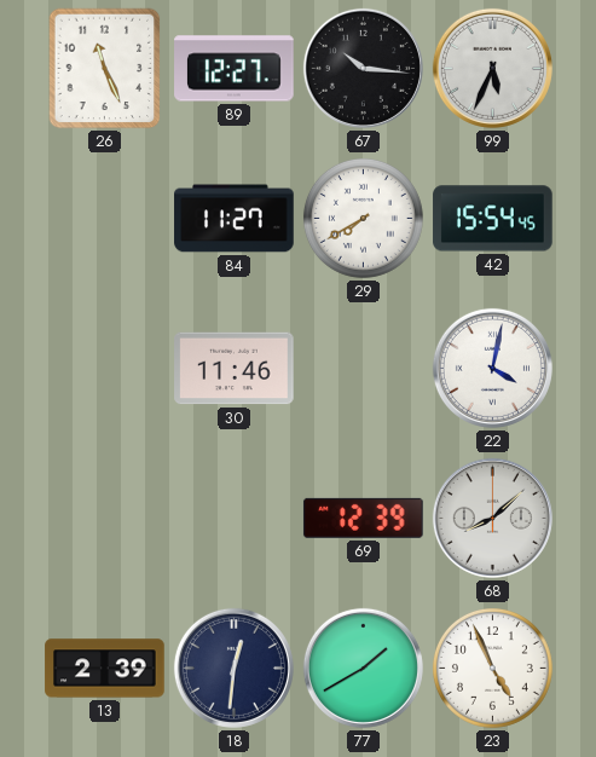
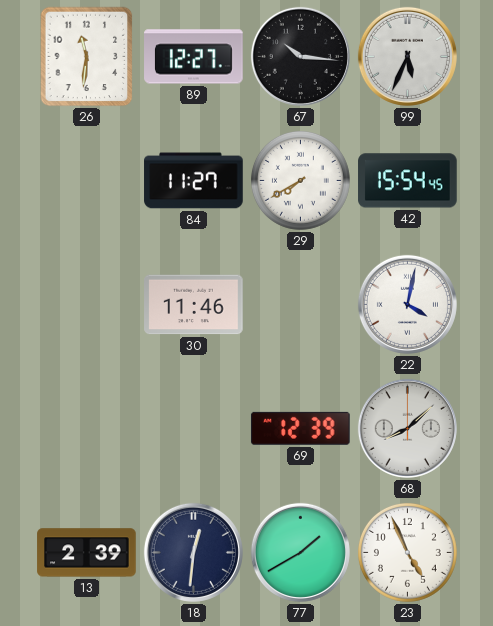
26: 11:26 -> 11:31 (87, 57)
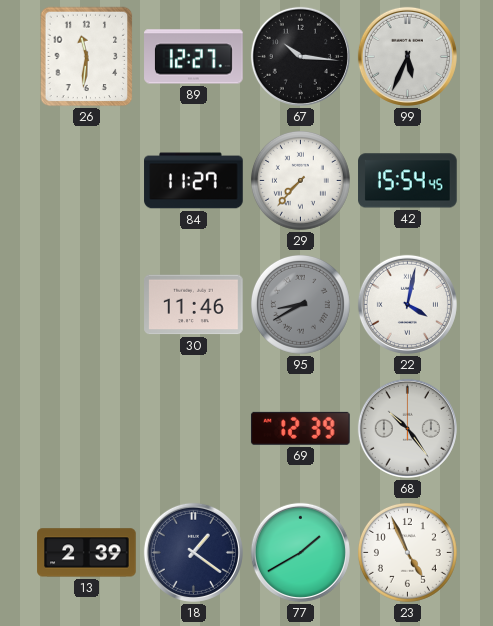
29: 7:40 -> 7:37 (300, 180)
95: none -> 8:40 (300, 304)
68: 8:08 -> 10:24 (407, 428)
18: 12:31 -> 1:21 (193, 552)
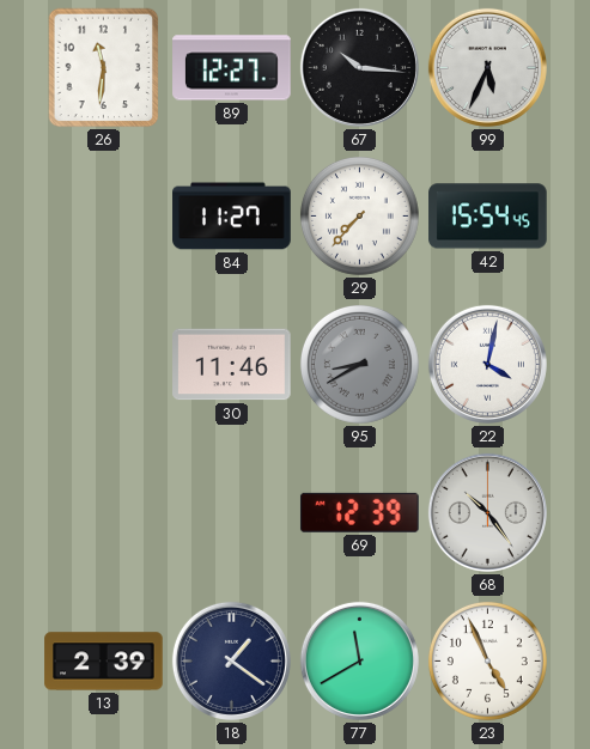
77: 1:40 -> 11:40 (359, 660)
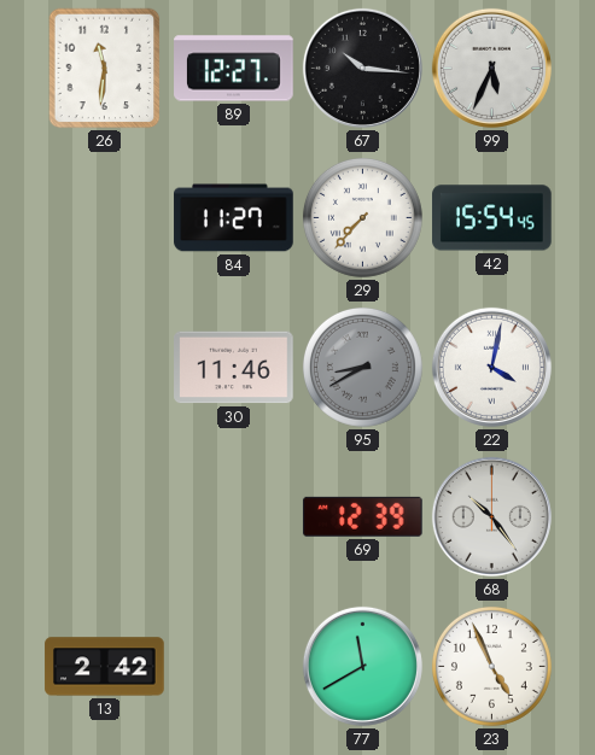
13: 2:39 -> 2:42 (105, 667)
18: 1:21 -> none (231, 660)
